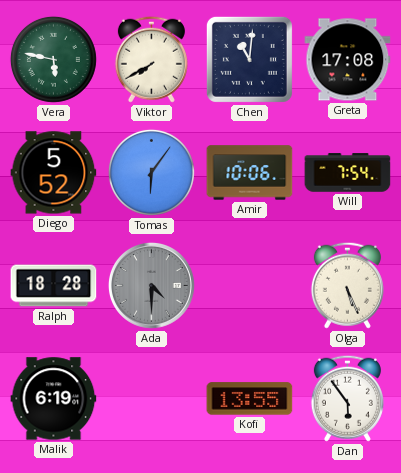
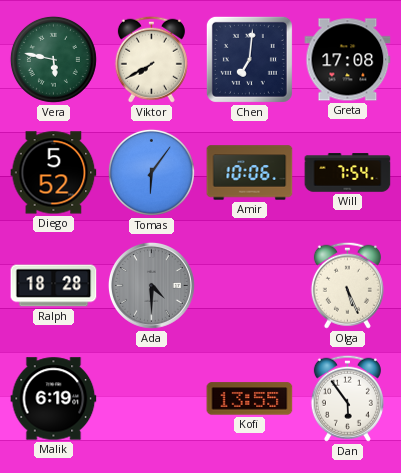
Chen: 11:01 -> 7:01 (249, 59)
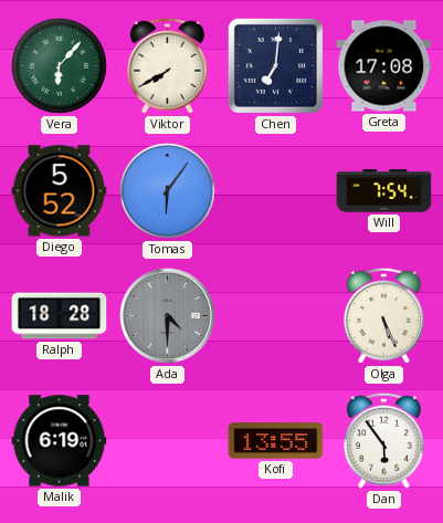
Vera: 5:47 -> 6:07 (59, 65)
Amir: 10:06 -> none (250, 173)
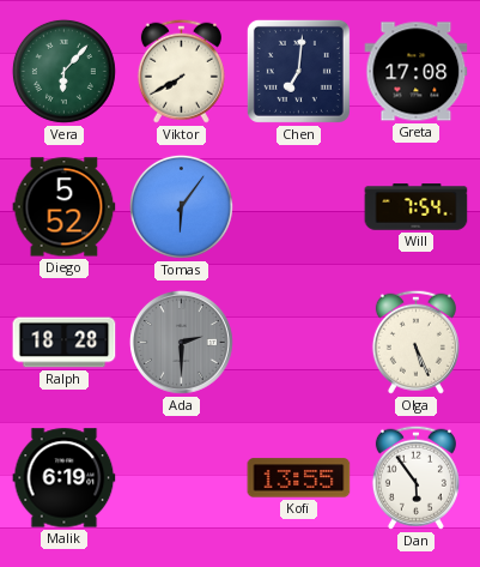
Ada: 4:30 -> 2:30 (182, 343)
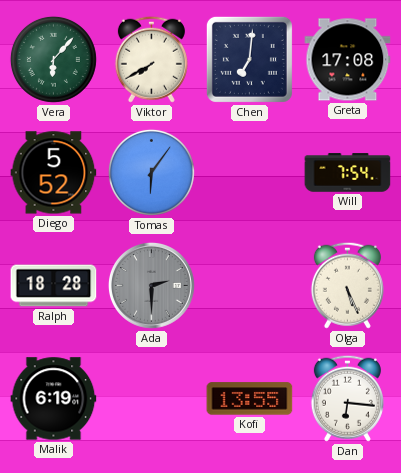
Dan: 5:54 -> 6:16 (347, 398)
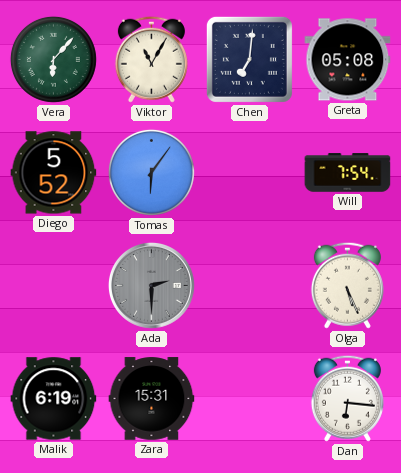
Viktor: 7:40 -> 11:05 (151, 59)
Greta: 17:08 -> 05:08 (348, 60)
Ralph: 18:28 -> none (54, 286)
Zara: none -> 15:31 (152, 399)
Kofi: 13:55 -> none (250, 399)
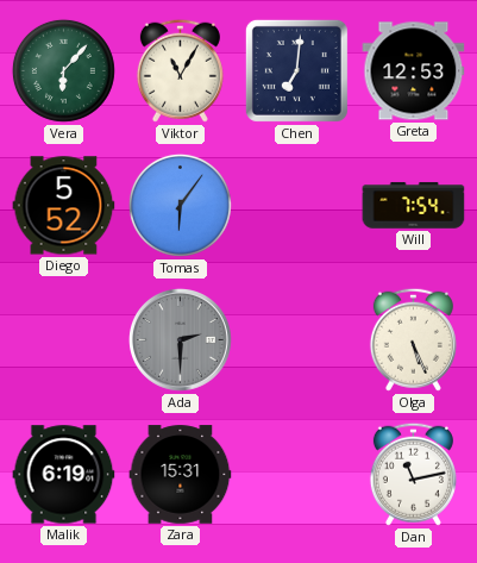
Greta: 05:08 -> 12:53 (414, 71)
Dan: 6:16 -> 11:13 (413, 474)
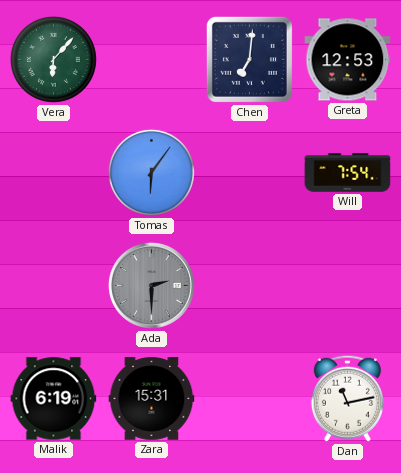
Viktor: 11:05 -> none (180, 70)
Diego: 5:52 -> none (64, 206)
Olga: 5:26 -> none (413, 339)
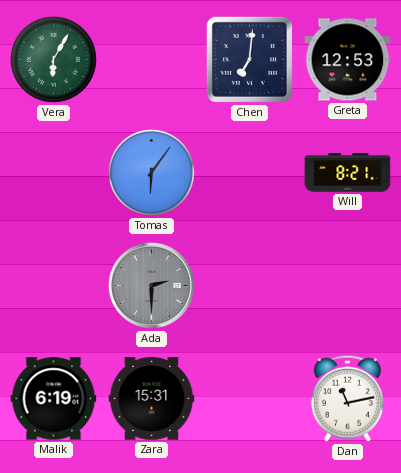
Vera: 6:07 -> 6:05 (53, 59)
Will: 7:54 -> 8:21 (348, 173)
